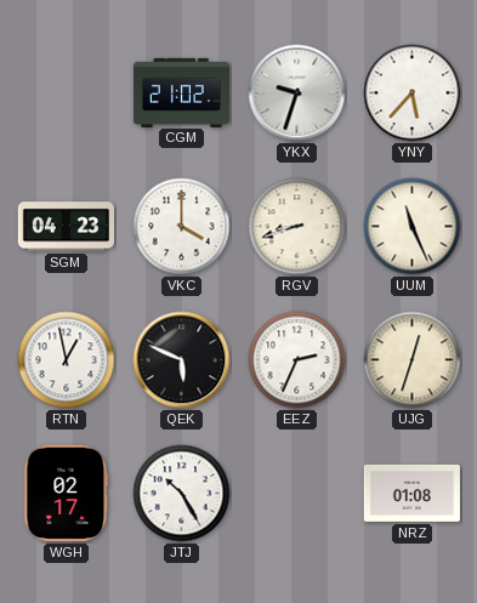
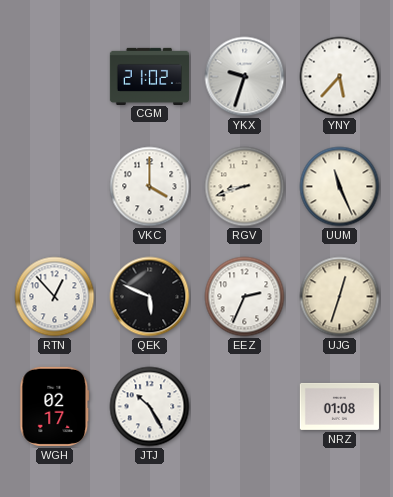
SGM: 04:23 -> none (66, 227)
RTN: 12:58 -> 12:53 (55, 297)
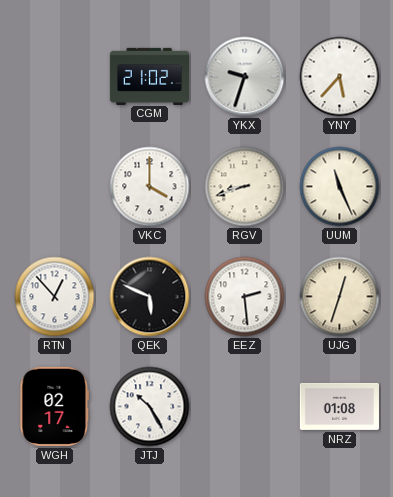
EEZ: 2:34 -> 2:29 (245, 297)
